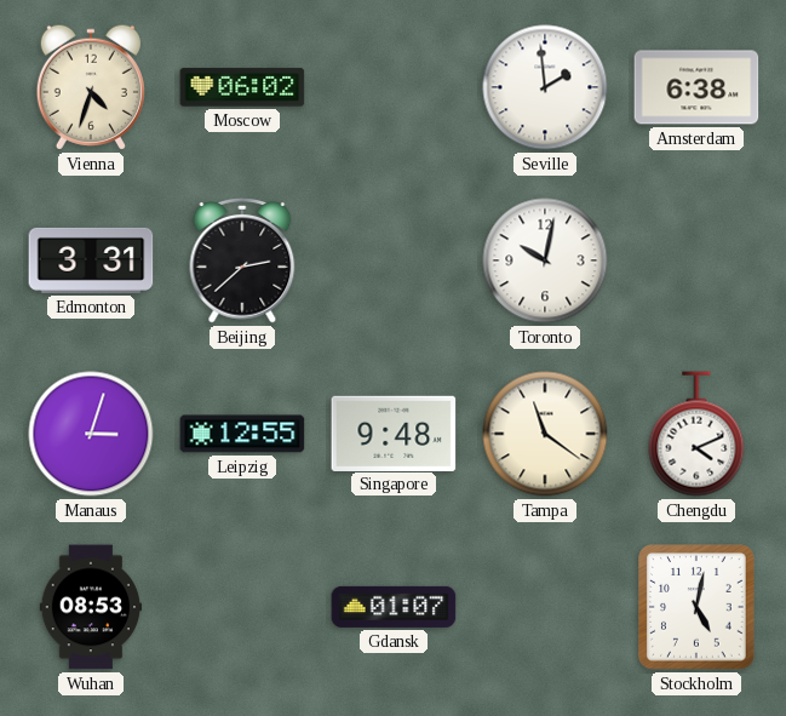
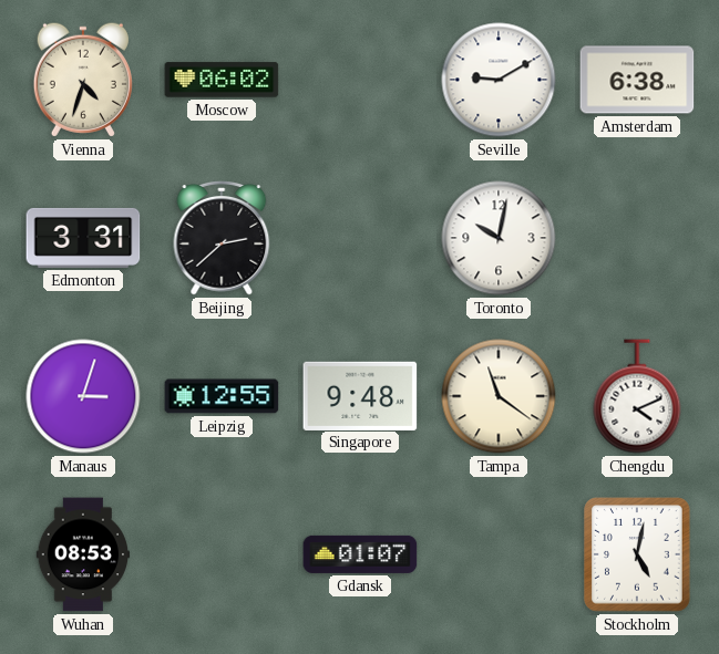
Seville: 1:59 -> 9:10 (499, 80)
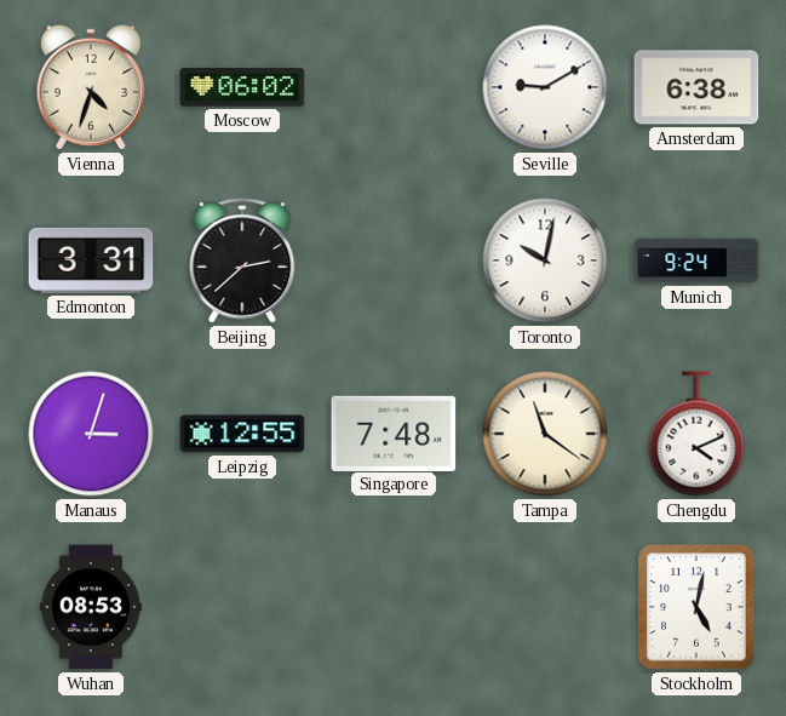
Munich: none -> 9:24 (696, 260)
Singapore: 9:48 -> 7:48 (394, 433)
Gdansk: 01:07 -> none (360, 554)
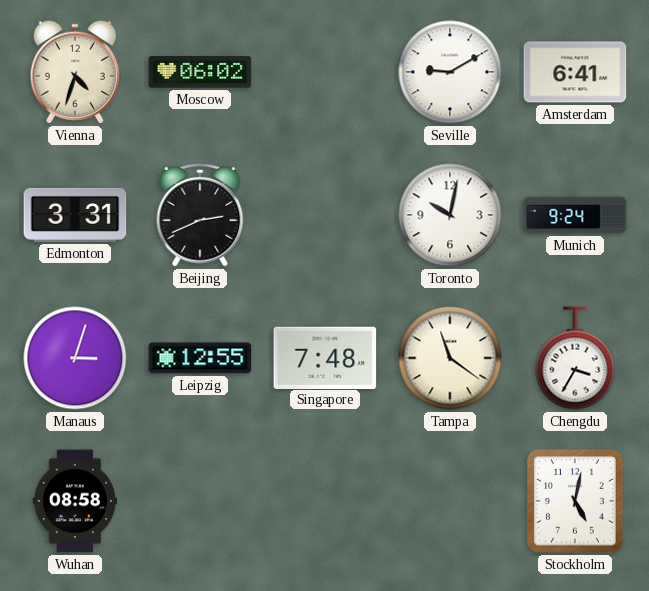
Amsterdam: 6:38 -> 6:41 (575, 72)
Beijing: 2:38 -> 2:41 (200, 215)
Chengdu: 4:11 -> 3:35 (575, 358)
Wuhan: 08:53 -> 08:58 (75, 501)
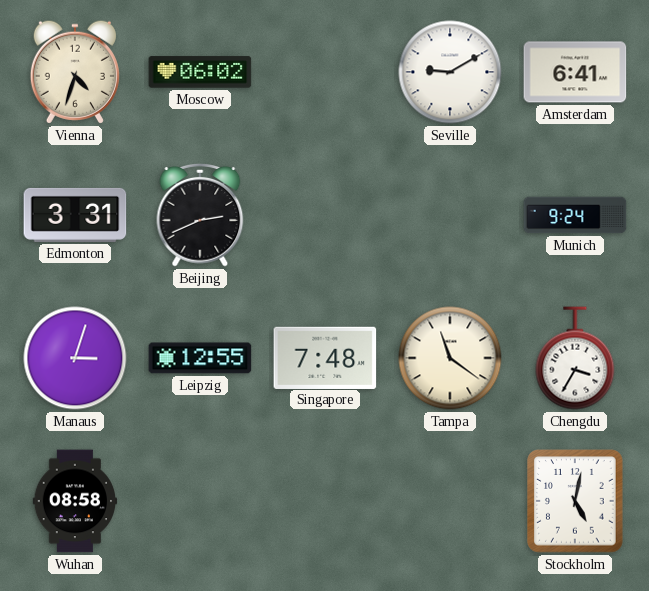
Toronto: 10:02 -> none (450, 215)
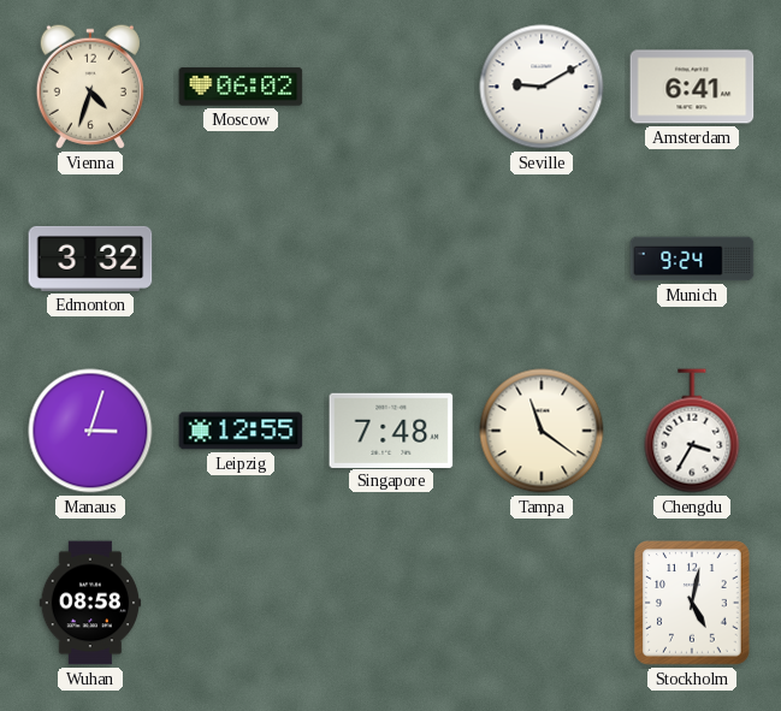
Edmonton: 3:31 -> 3:32 (90, 259)
Beijing: 2:41 -> none (200, 215)
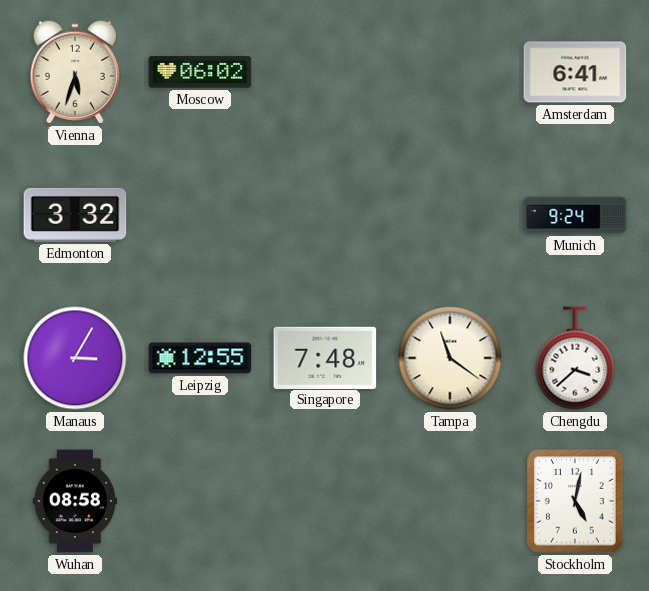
Vienna: 4:33 -> 5:33 (75, 72)
Seville: 9:10 -> none (542, 87)
Manaus: 3:03 -> 3:05 (75, 358)
Chengdu: 3:35 -> 3:38 (575, 358)
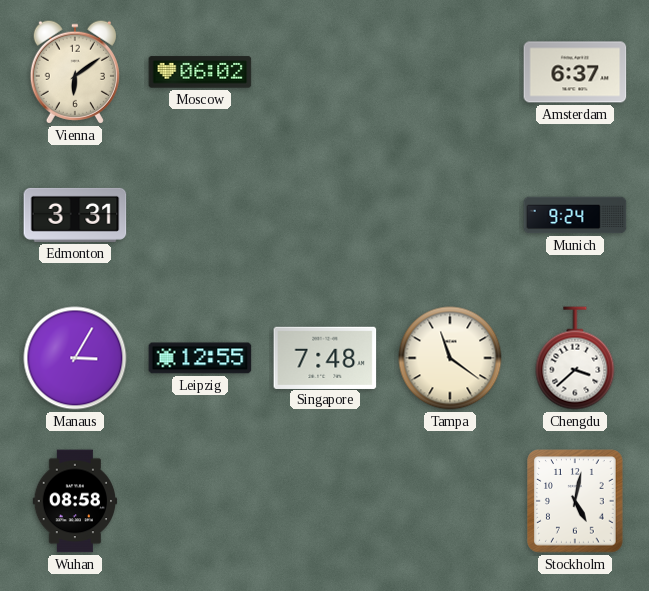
Vienna: 5:33 -> 6:09 (75, 72)
Amsterdam: 6:41 -> 6:37 (575, 72)
Edmonton: 3:32 -> 3:31 (75, 215)
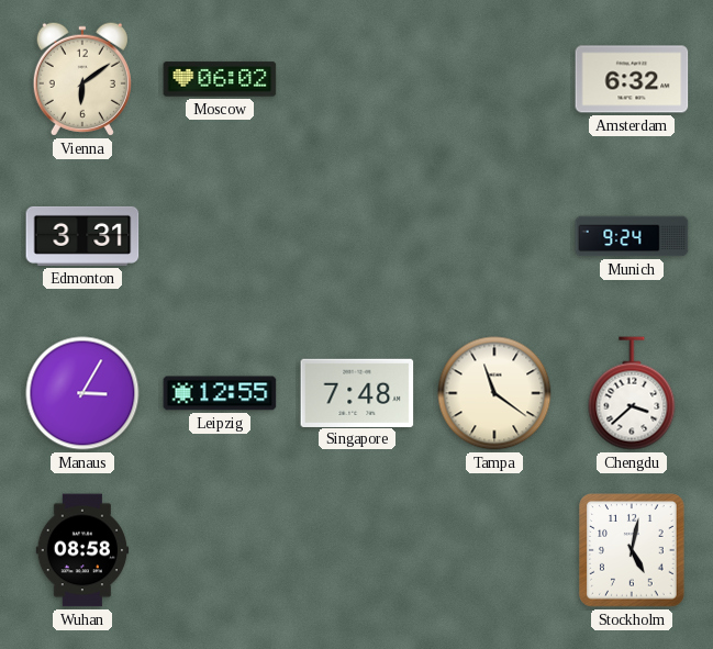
Amsterdam: 6:37 -> 6:32 (632, 79)
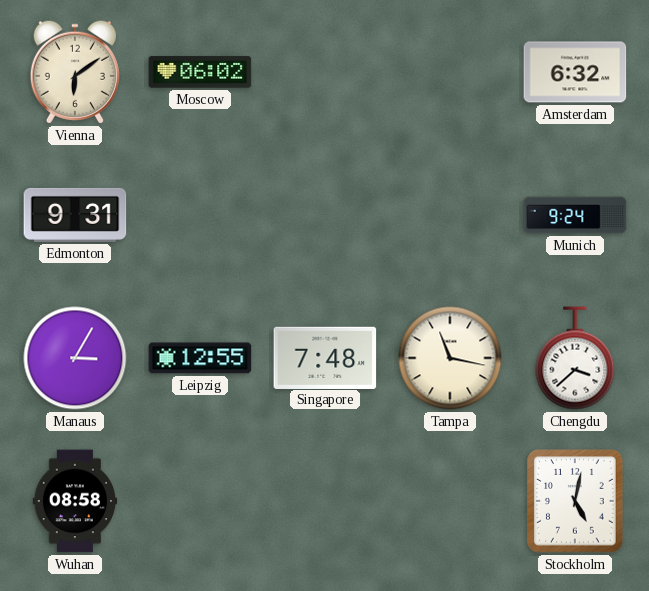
Edmonton: 3:31 -> 9:31 (75, 215)
Tampa: 11:21 -> 11:17 (450, 358)
